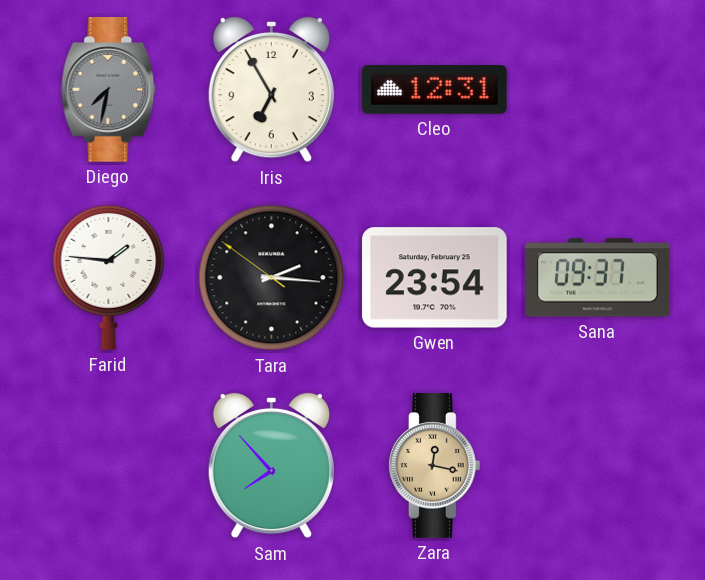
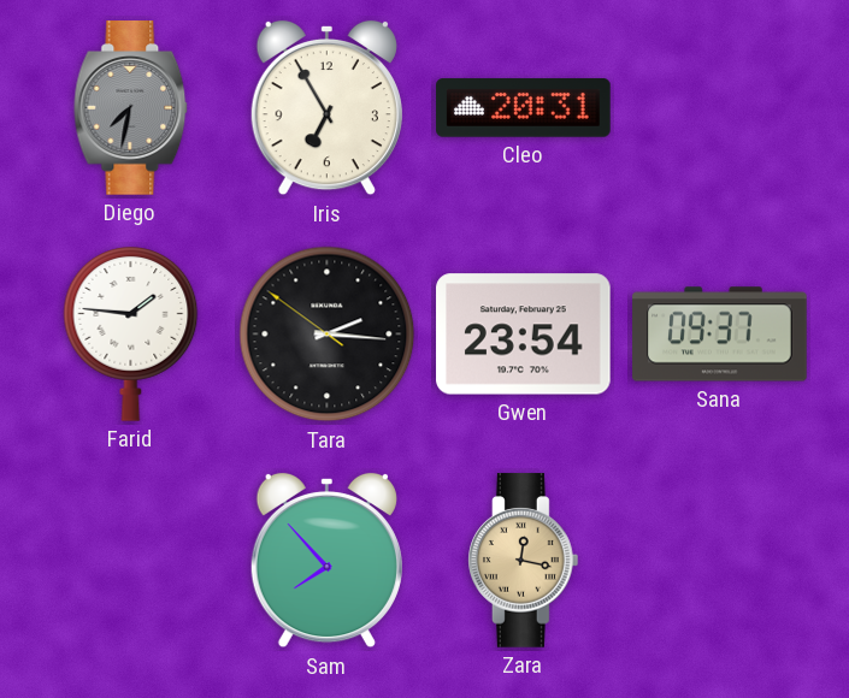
Cleo: 12:31 -> 20:31 (524, 108)
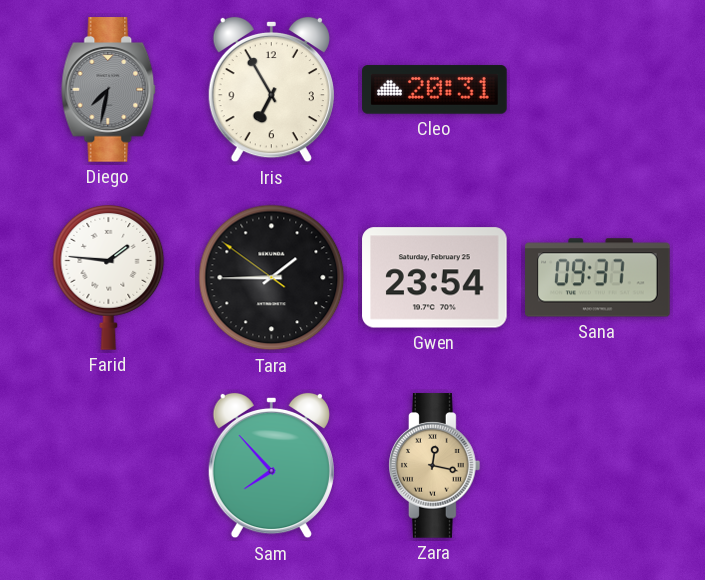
Tara: 2:15 -> 1:44 (272, 278)
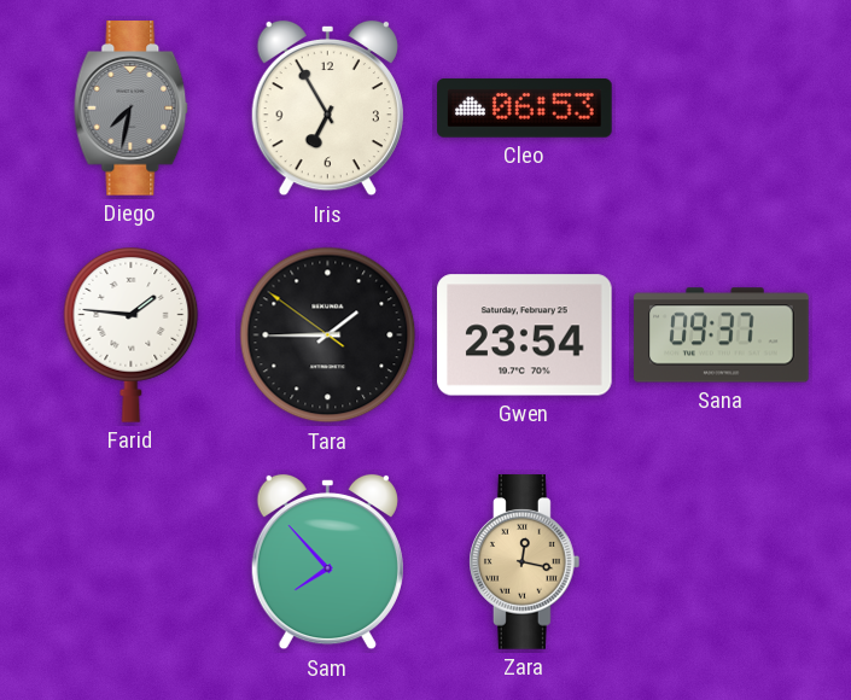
Cleo: 20:31 -> 06:53 (525, 109)
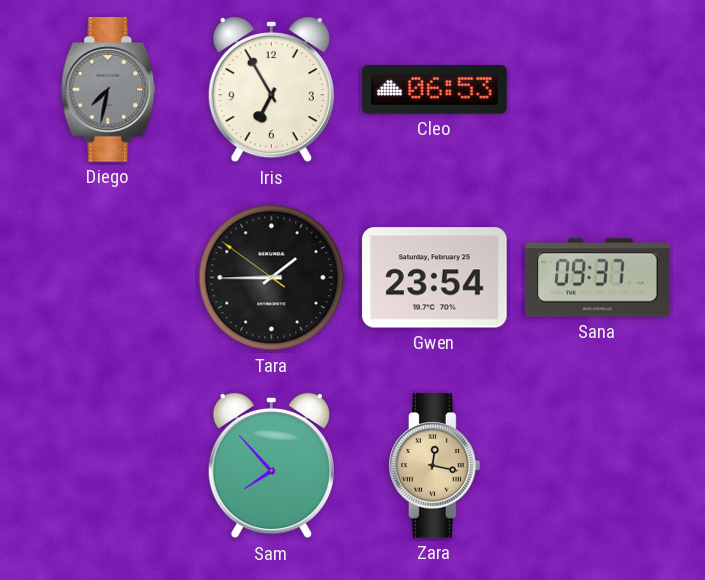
Farid: 1:46 -> none (132, 336)
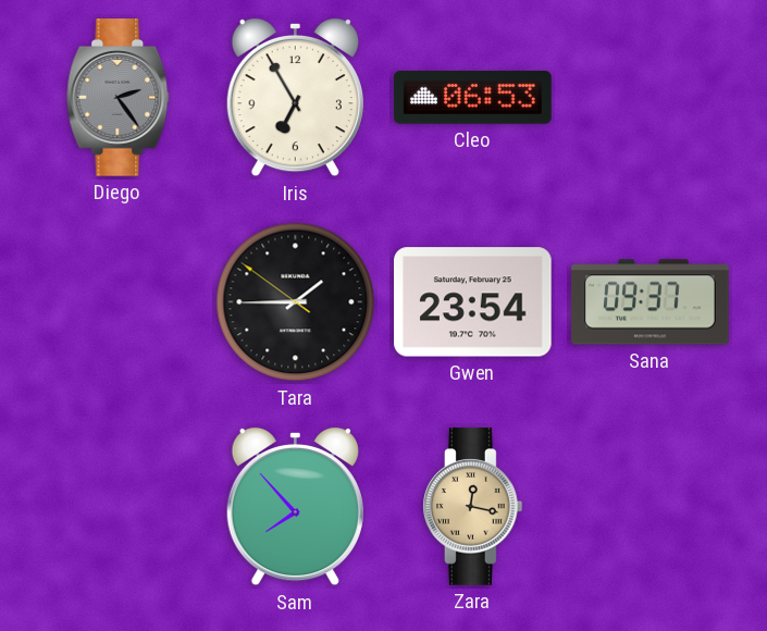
Diego: 7:32 -> 2:24 (119, 98)
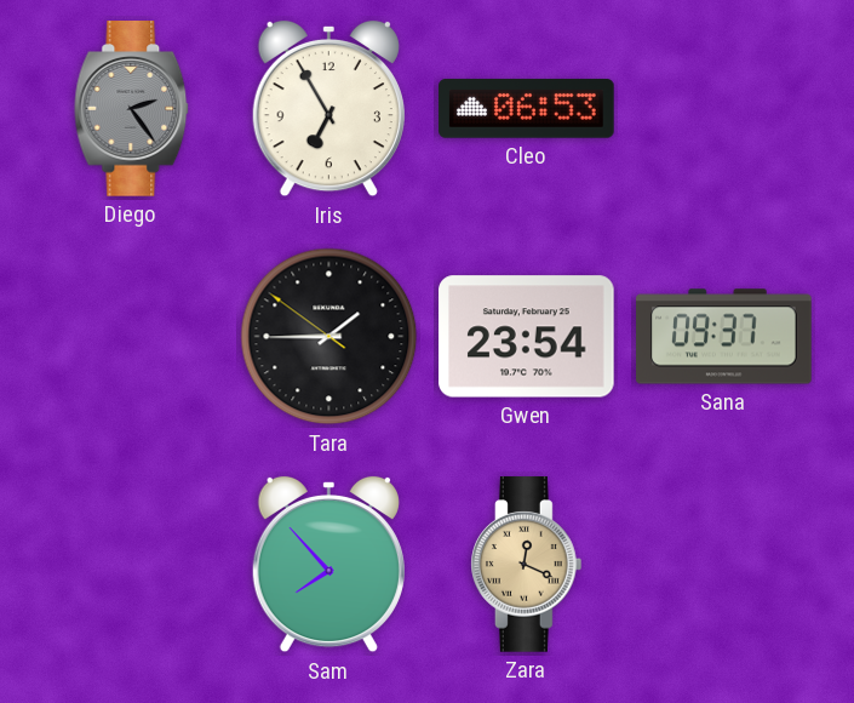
Zara: 12:17 -> 12:19 (527, 565)
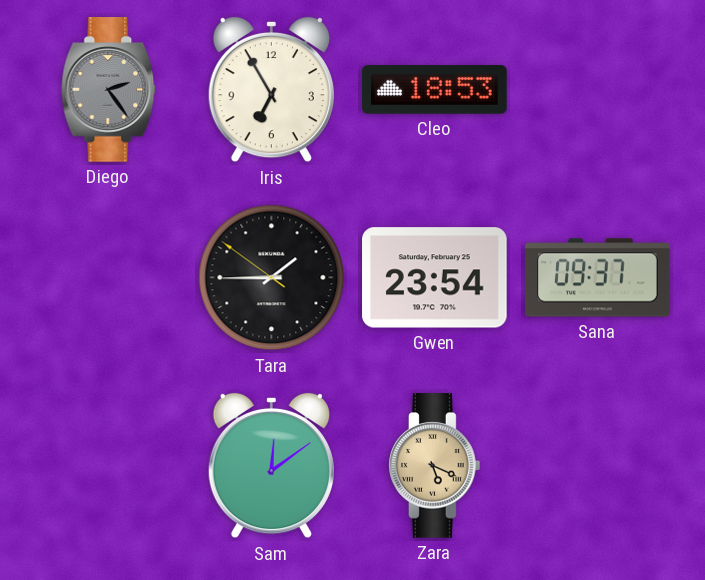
Cleo: 06:53 -> 18:53 (435, 90)
Sam: 7:53 -> 12:09 (271, 466)
Zara: 12:19 -> 5:19 (435, 466)
